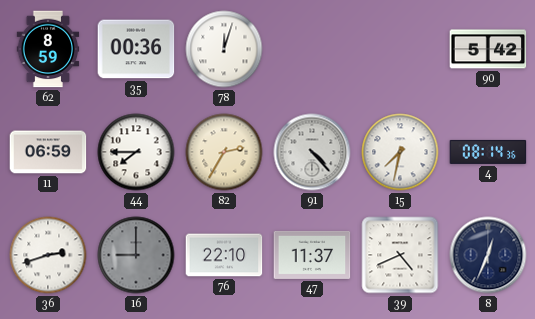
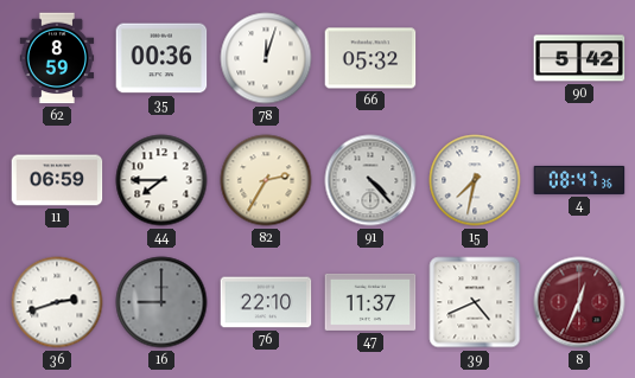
66: none -> 05:32 (370, 58)
4: 08:14 -> 08:47 (579, 180)
8 dial: navy -> burgundy (579, 302)
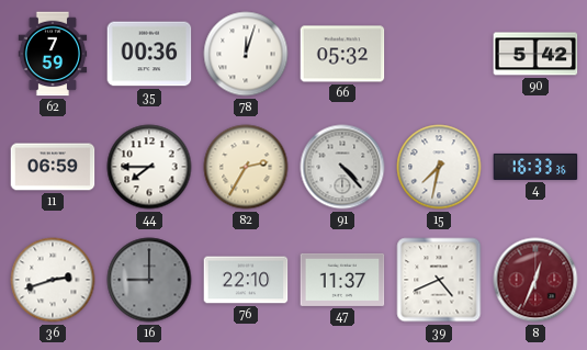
62: 8:59 -> 7:59 (53, 54)
4: 08:47 -> 16:33 (535, 167)
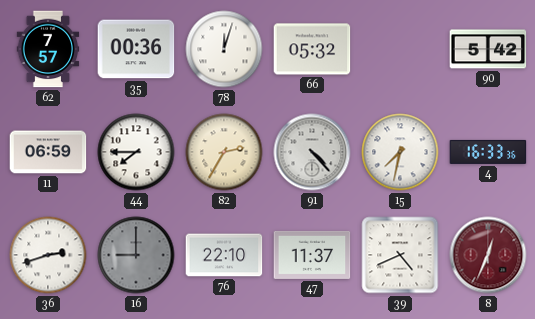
62: 7:59 -> 7:57 (48, 49)
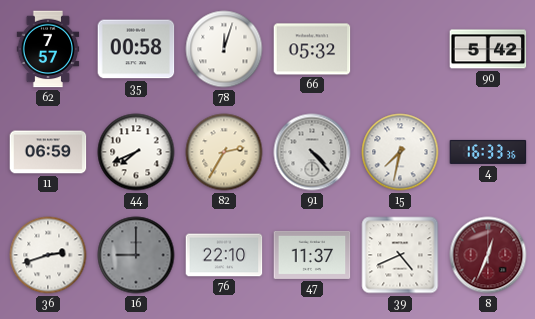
35: 00:36 -> 00:58 (136, 49)
44: 7:45 -> 7:41 (136, 152)
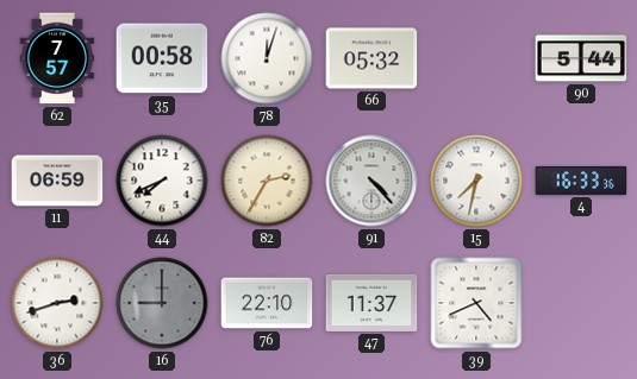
90: 5:42 -> 5:44 (581, 58)
8: 12:34 -> none (488, 255)
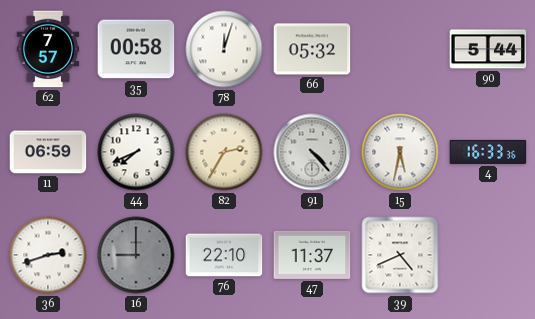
15: 7:32 -> 5:32 (400, 152)
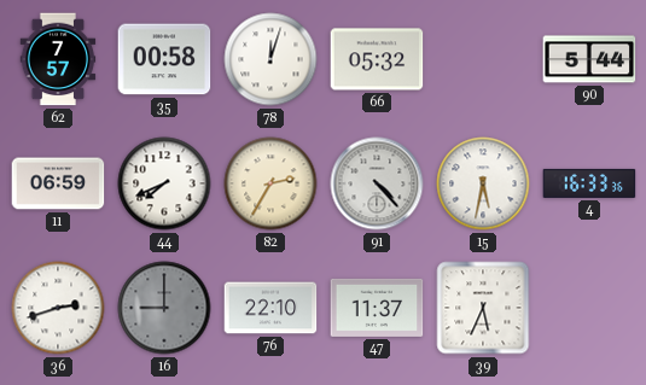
39: 4:41 -> 5:34 (483, 308)
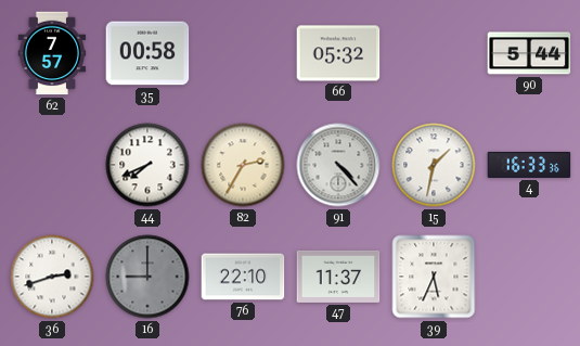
78: 12:03 -> none (270, 59)
11: 06:59 -> none (58, 183)
15: 5:32 -> 1:32 (434, 165)
